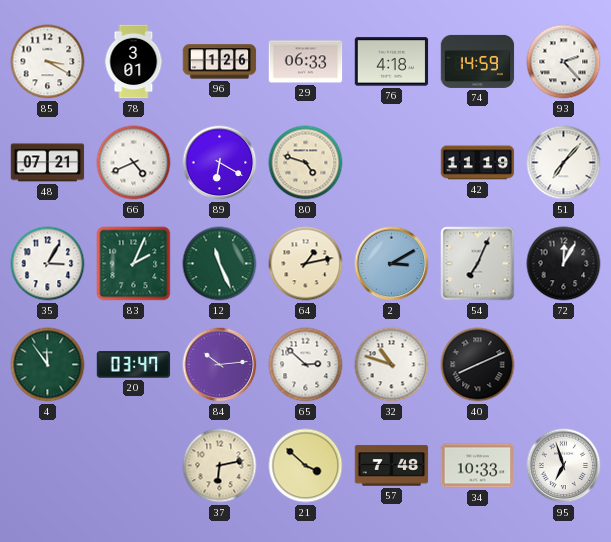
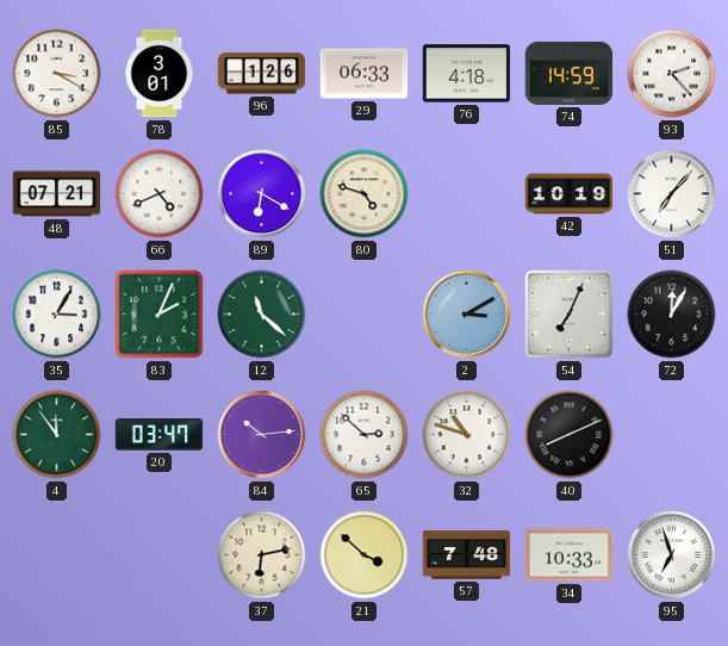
42: 11:19 -> 10:19 (570, 194)
12: 11:26 -> 11:22 (262, 315)
64: 1:13 -> none (306, 264)
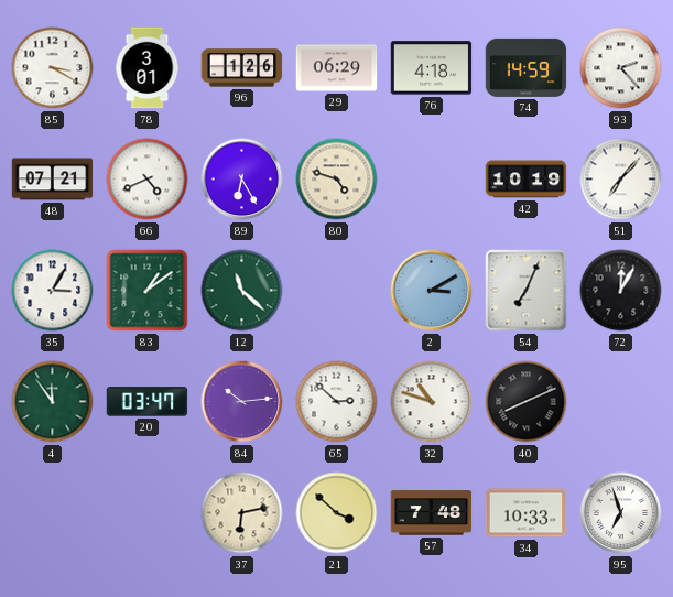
29: 06:33 -> 06:29 (337, 68)
89: 6:20 -> 6:25 (242, 180)
83: 2:04 -> 1:09 (148, 291)
